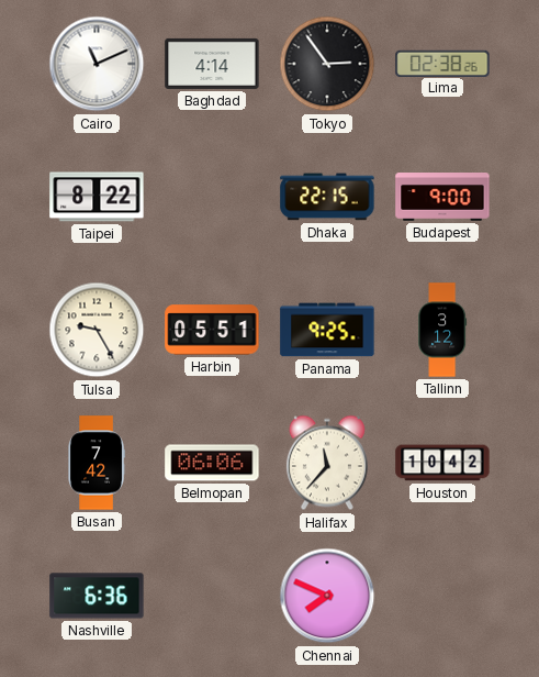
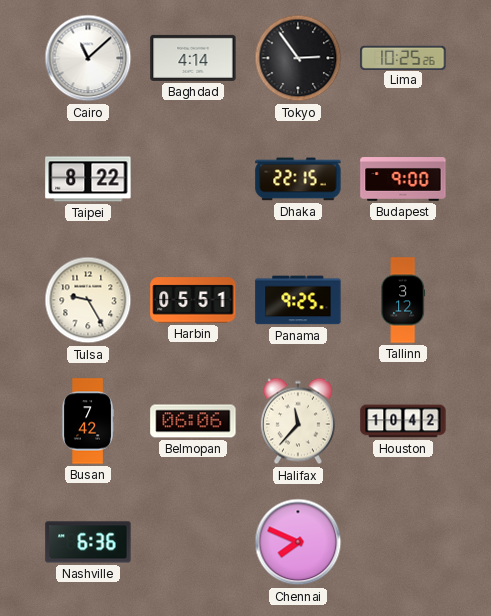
Cairo: 11:11 -> 11:08 (88, 58)
Lima: 02:38 -> 10:25 (403, 57)
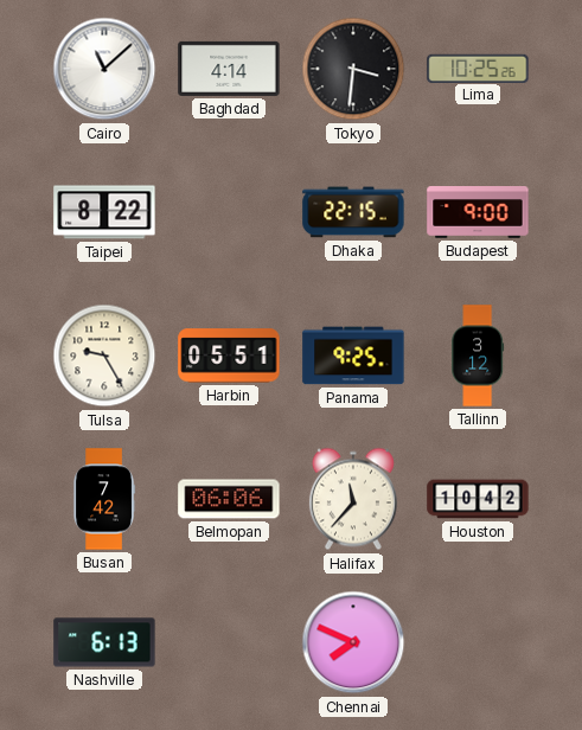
Tokyo: 2:54 -> 3:31 (353, 69)
Nashville: 6:36 -> 6:13 (104, 642)
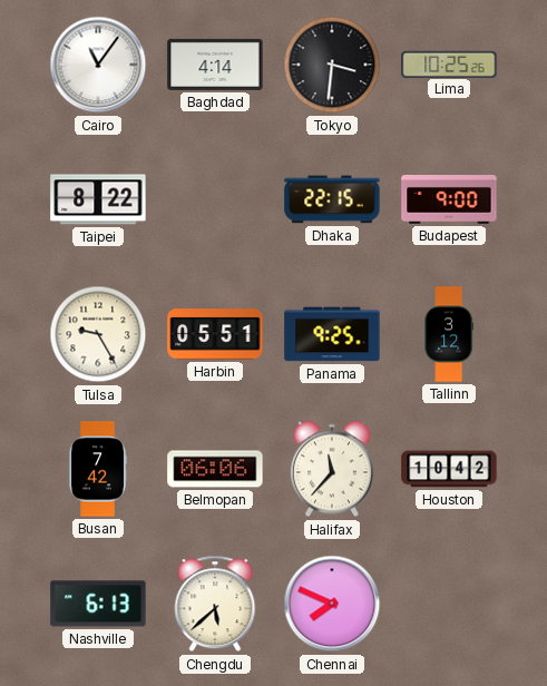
Cairo: 11:08 -> 11:06 (98, 65)
Chengdu: none -> 5:38 (215, 604)
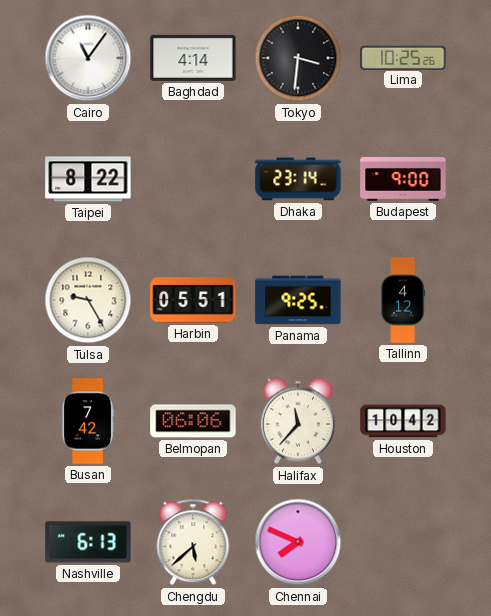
Dhaka: 22:15 -> 23:14 (298, 179)
Tallinn: 3:12 -> 4:12 (403, 300)
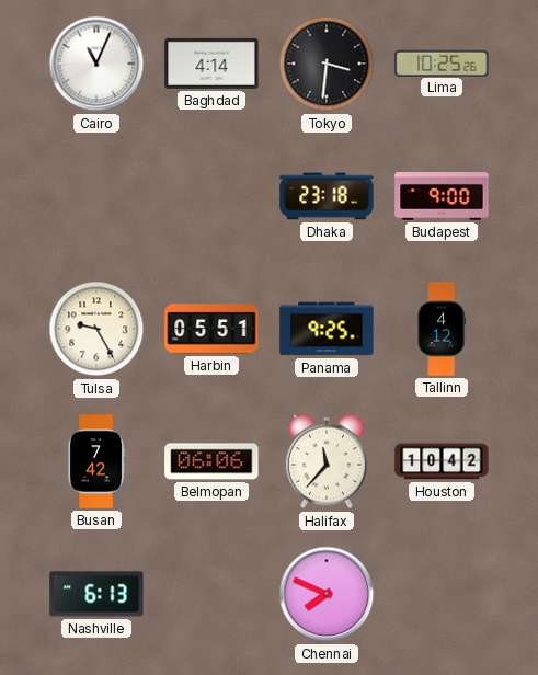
Cairo: 11:06 -> 11:04 (96, 64)
Taipei: 8:22 -> none (88, 179)
Dhaka: 23:14 -> 23:18 (327, 196)
Chengdu: 5:38 -> none (193, 542)
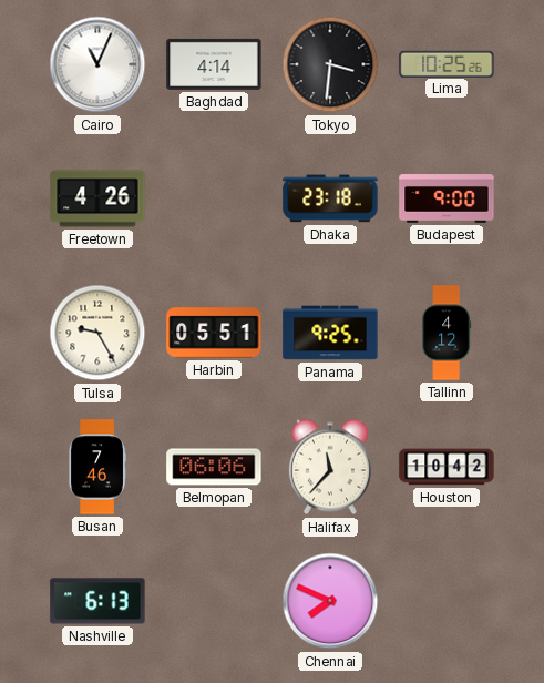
Freetown: none -> 4:26 (97, 198)
Busan: 7:42 -> 7:46 (97, 467)
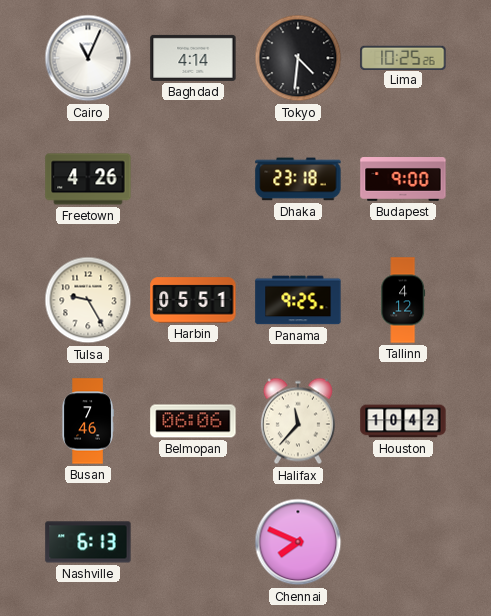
Tokyo: 3:31 -> 4:31 (298, 58)
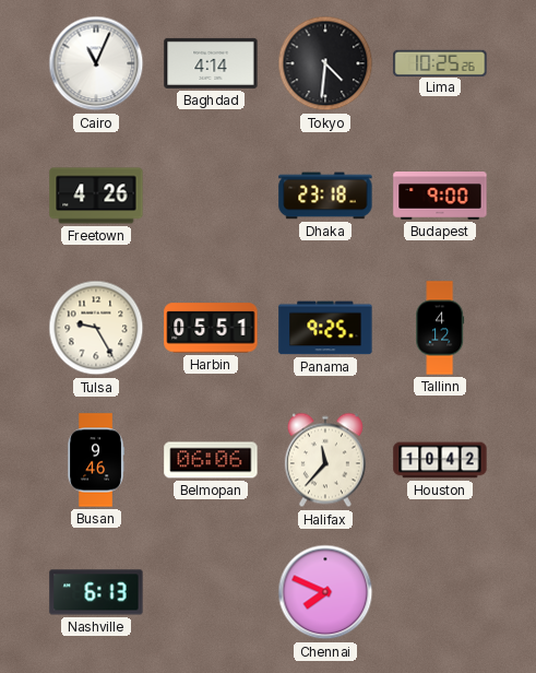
Busan: 7:46 -> 9:46 (96, 460)
